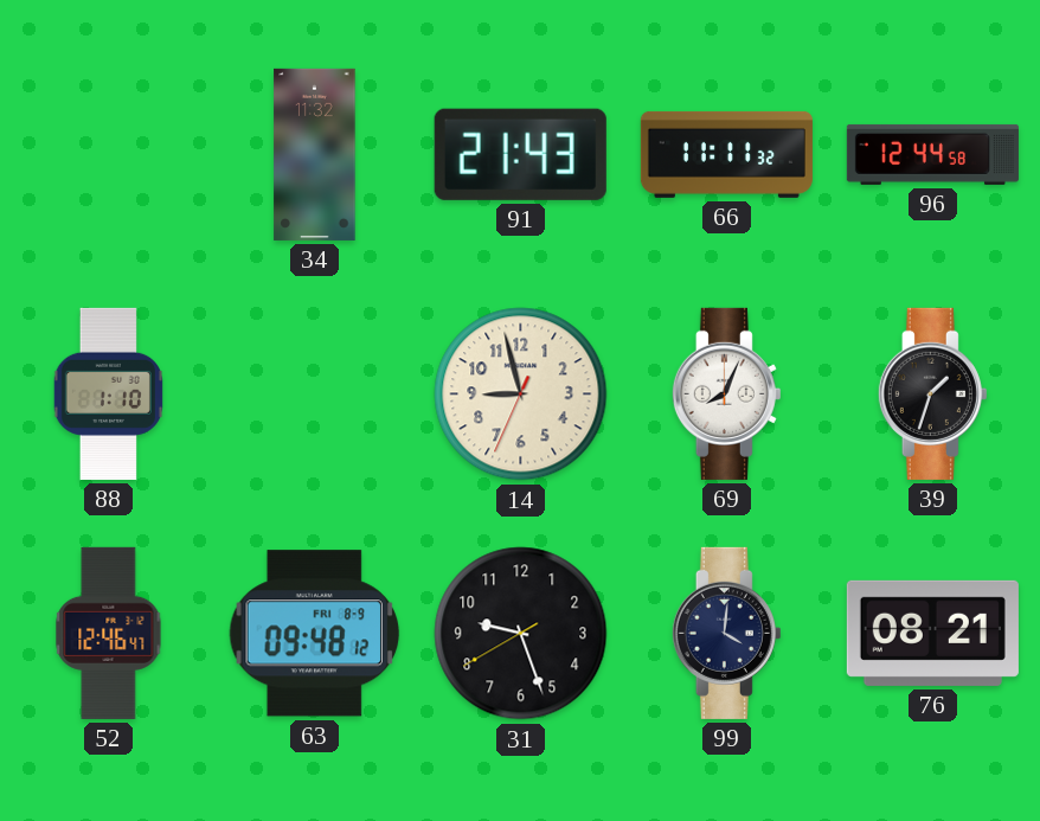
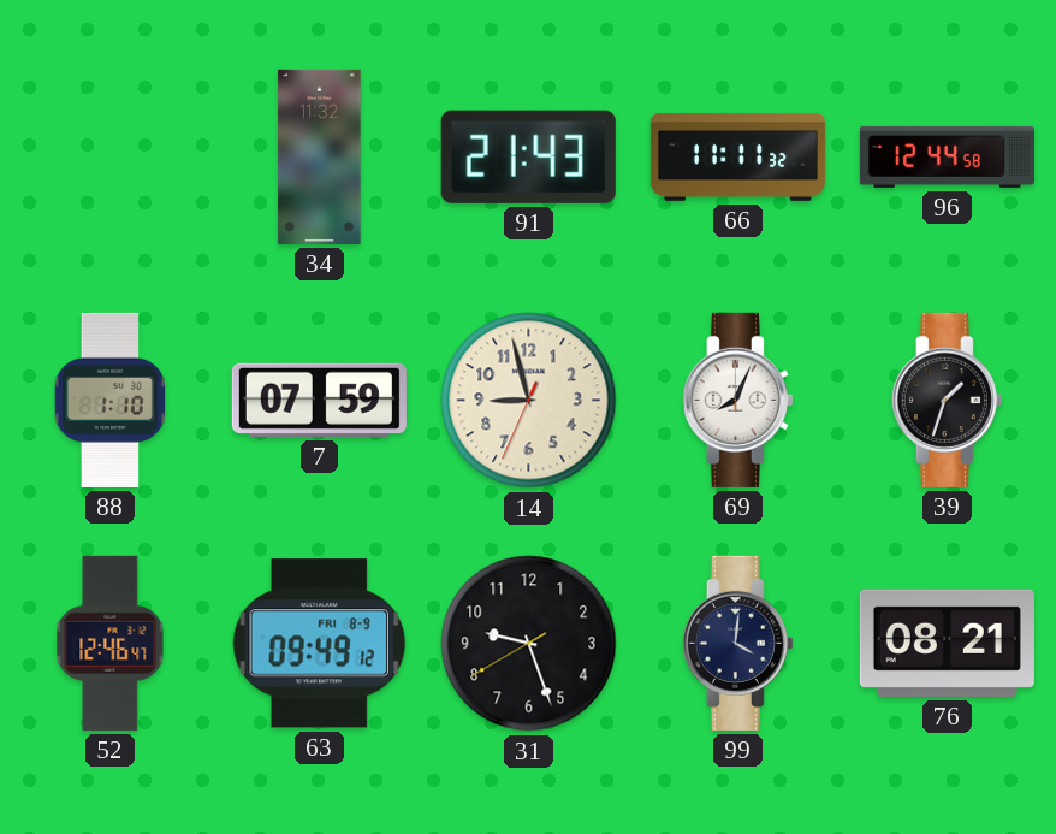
7: none -> 07:59 (319, 400)
63: 09:48 -> 09:49 (320, 644)
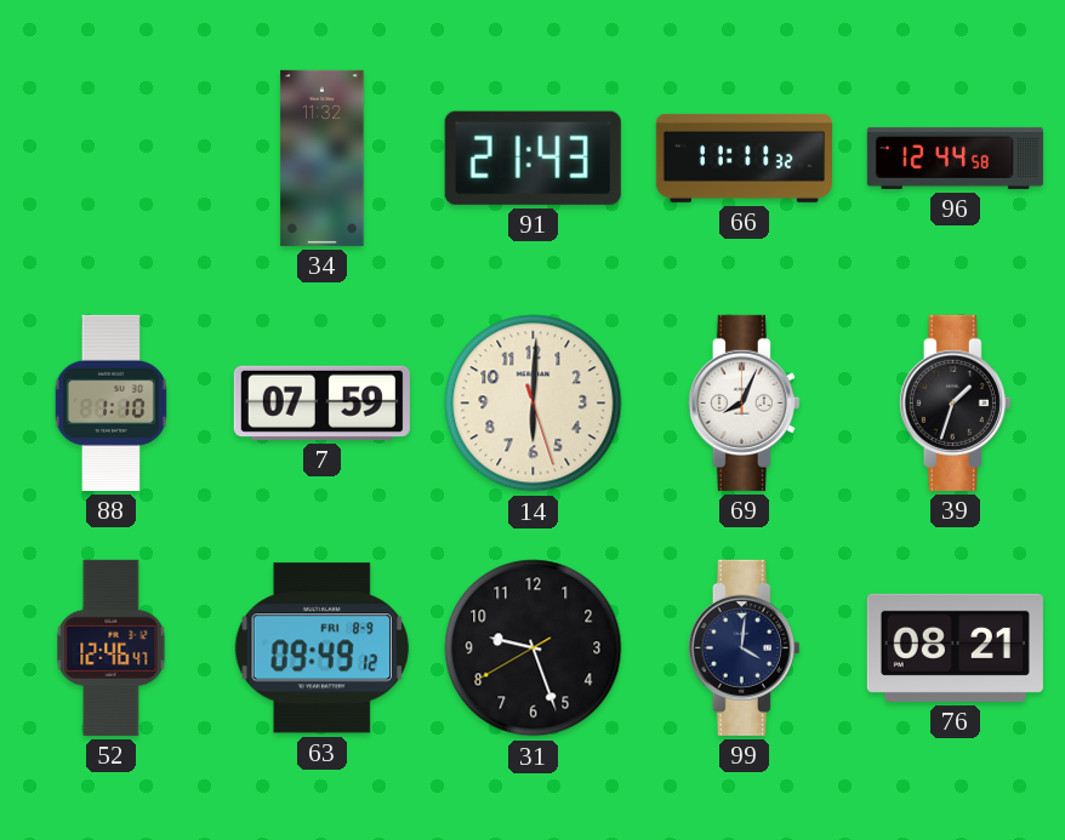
14: 8:57 -> 6:00 (534, 404)
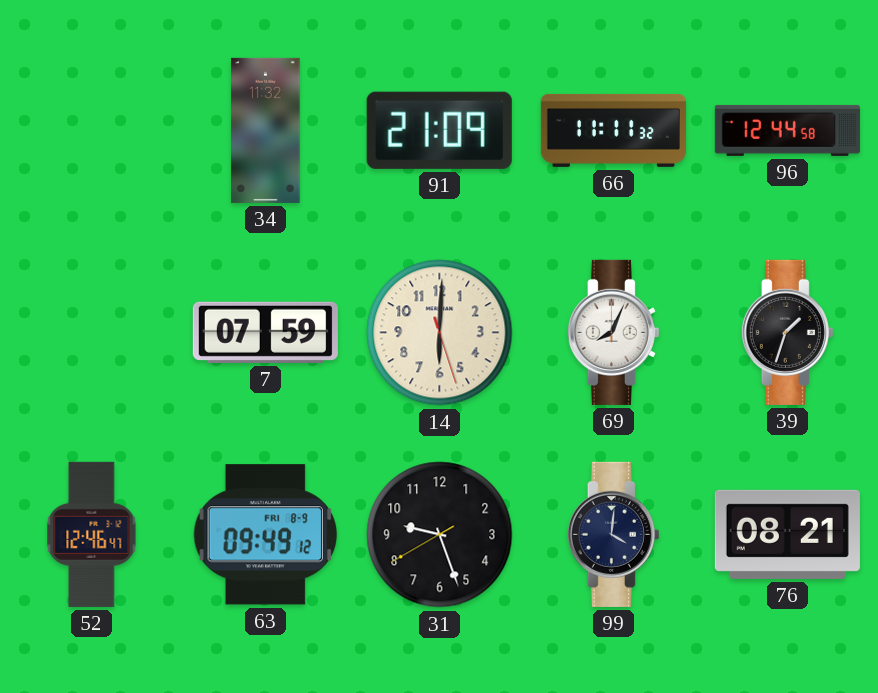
91: 21:43 -> 21:09 (439, 130)
88: 1:10 -> none (110, 402)
